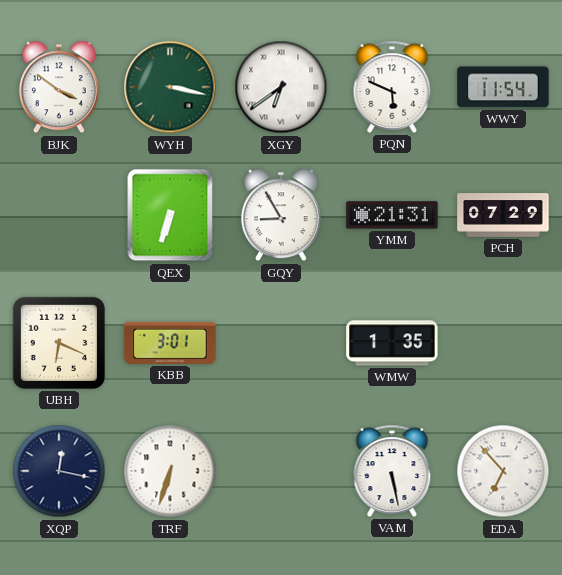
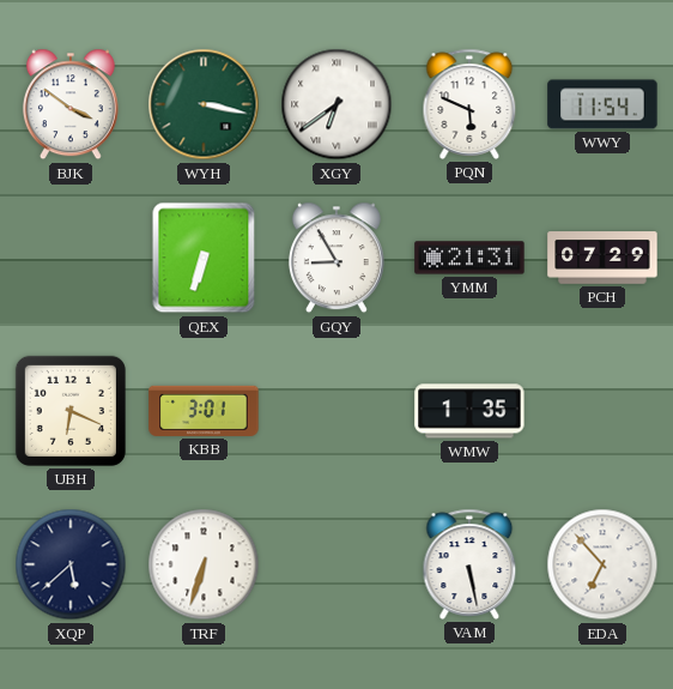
XQP: 12:17 -> 5:38 (71, 564)
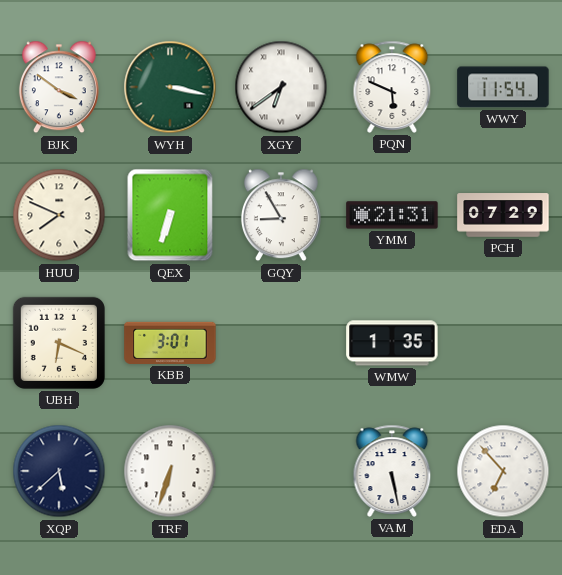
HUU: none -> 7:49 (59, 215)
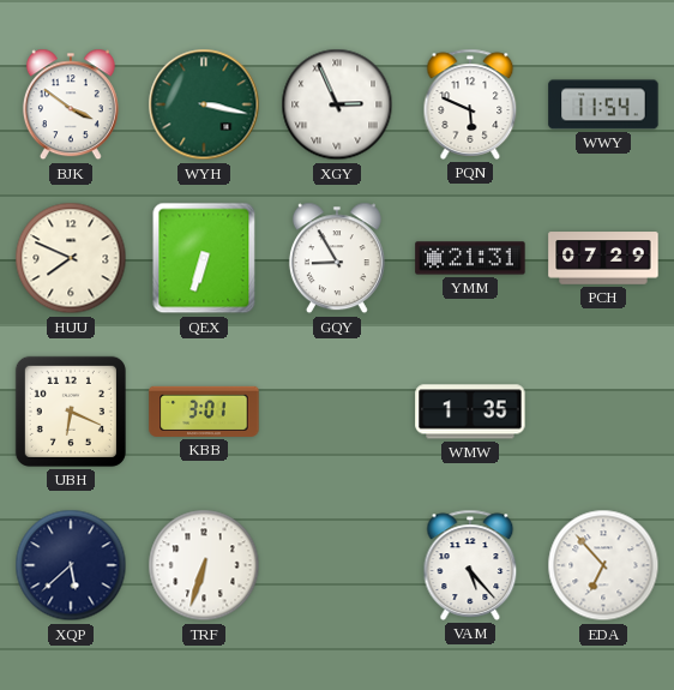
XGY: 6:39 -> 2:56 (337, 104)
VAM: 5:28 -> 5:23 (470, 565)
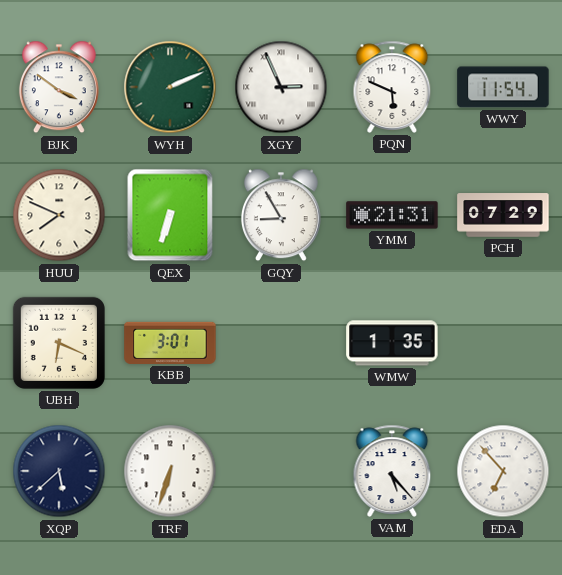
WYH: 3:17 -> 2:11 (170, 87)
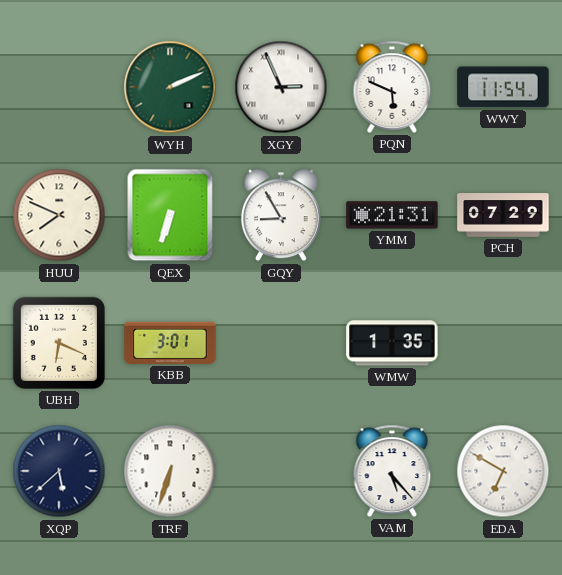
BJK: 3:51 -> none (59, 87)
EDA: 6:53 -> 6:50 (503, 471)
